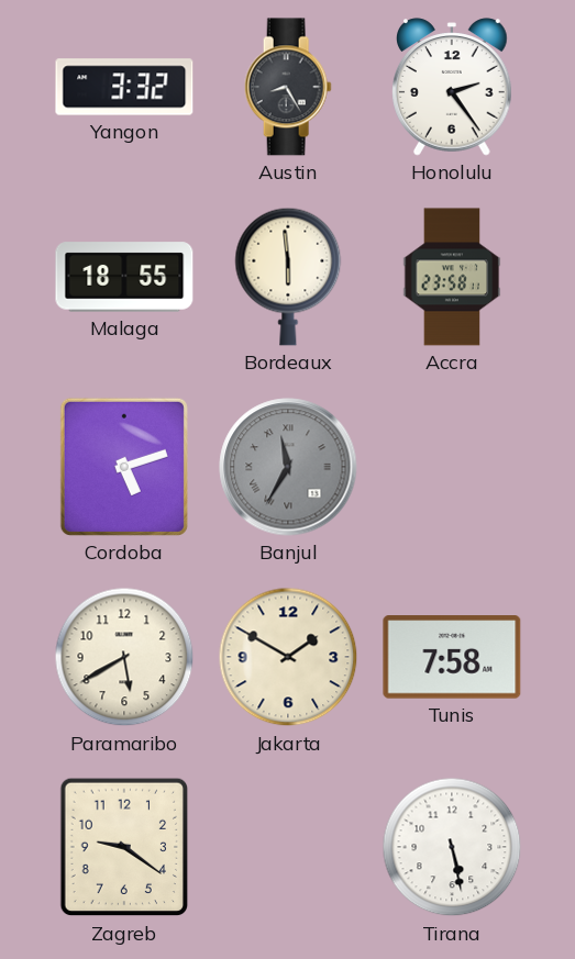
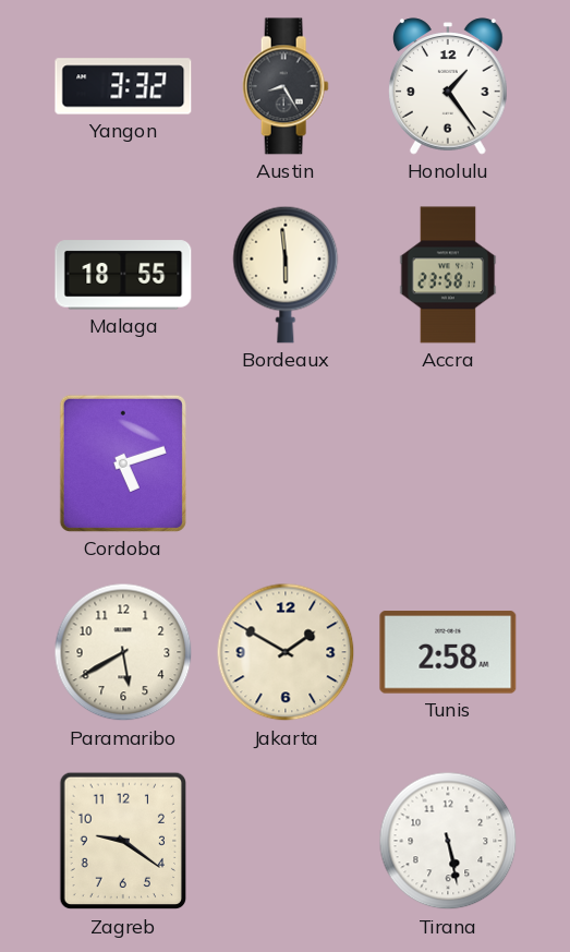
Honolulu: 2:24 -> 1:24 (449, 86)
Banjul: 11:35 -> none (288, 467)
Tunis: 7:58 -> 2:58 (448, 652)
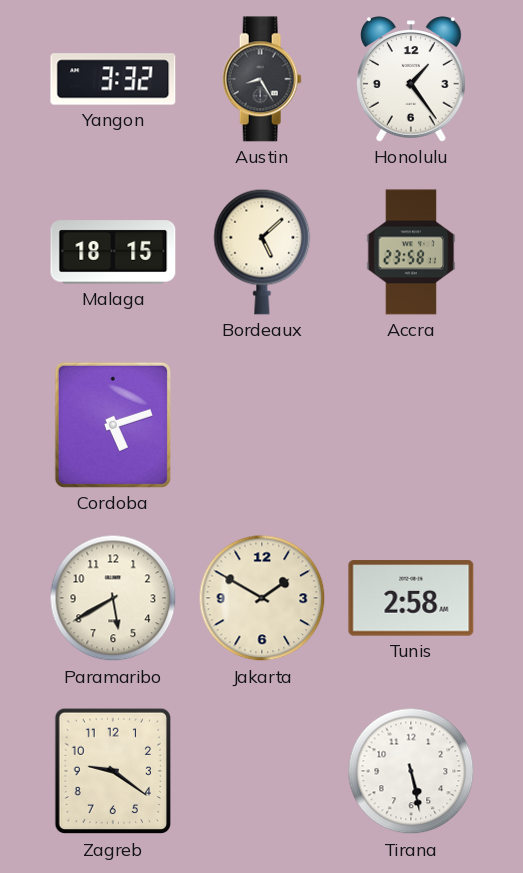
Malaga: 18:55 -> 18:15 (113, 252)
Bordeaux: 5:59 -> 5:08 (262, 252)
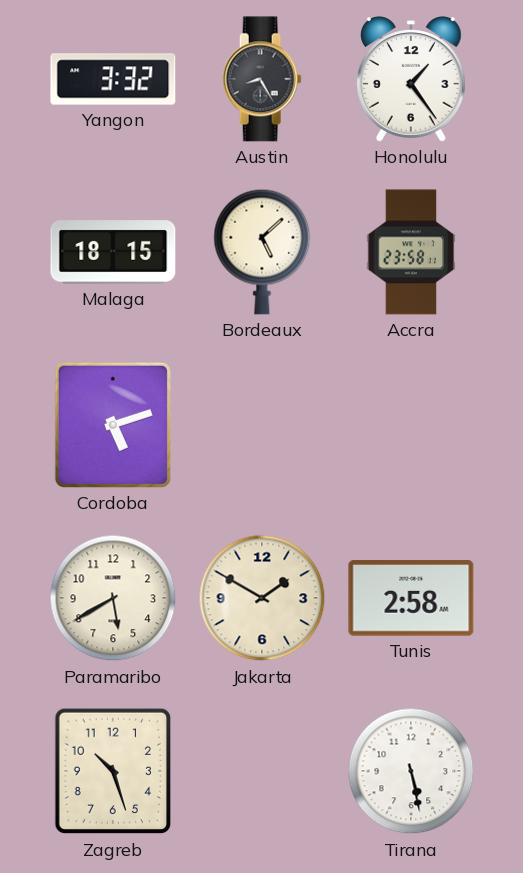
Zagreb: 9:21 -> 10:27 (112, 771)
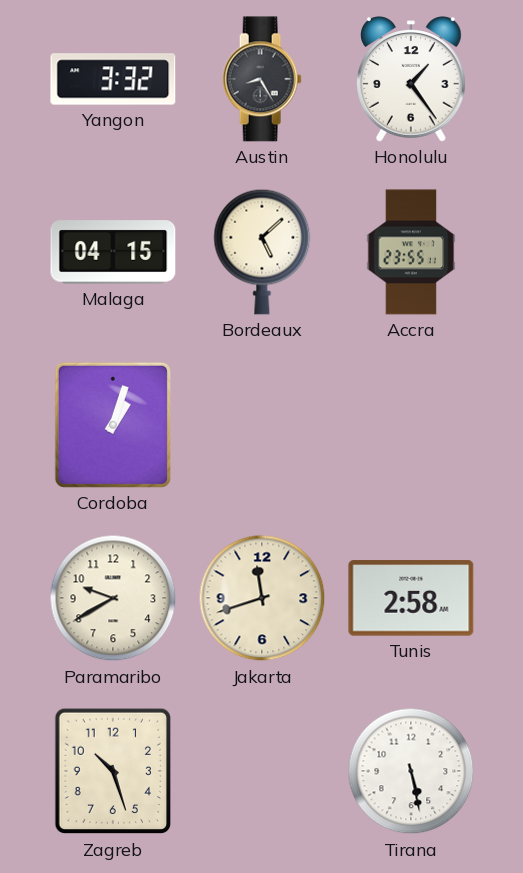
Malaga: 18:15 -> 04:15 (113, 252)
Accra: 23:58 -> 23:55 (411, 252)
Cordoba: 5:12 -> 1:03 (113, 425)
Paramaribo: 5:40 -> 9:40 (113, 598)
Jakarta: 1:50 -> 11:42 (262, 598)
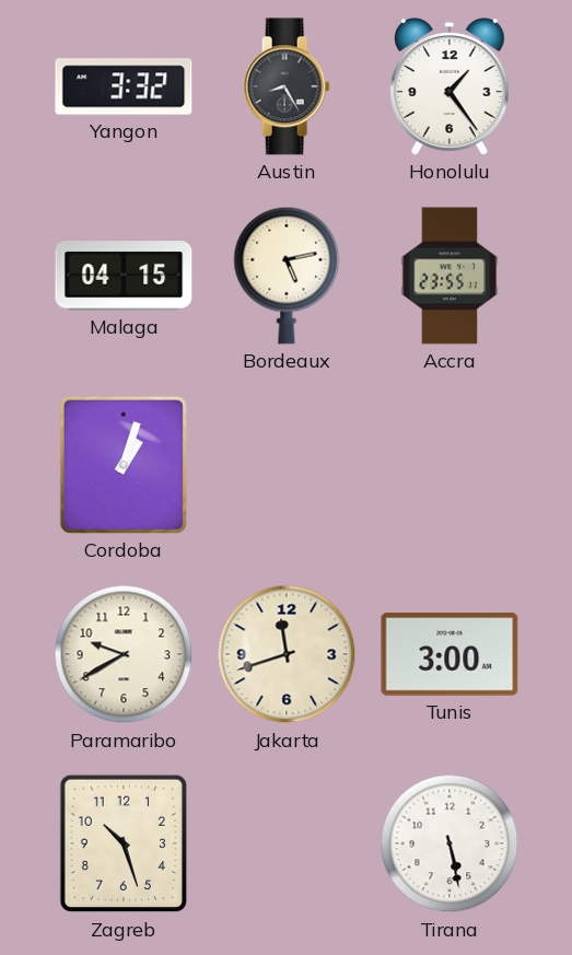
Bordeaux: 5:08 -> 5:13 (287, 276)
Tunis: 2:58 -> 3:00 (450, 654)
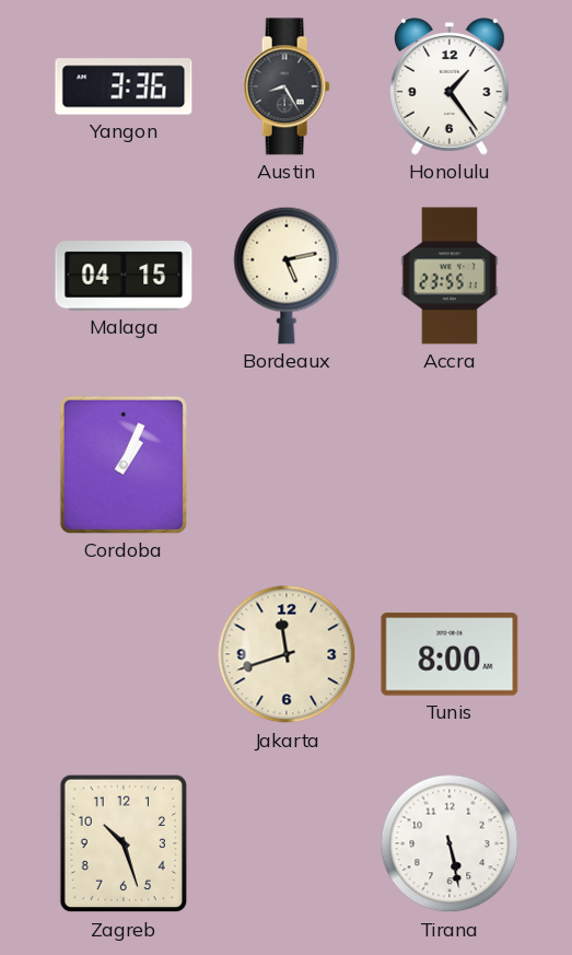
Yangon: 3:32 -> 3:36 (124, 86)
Cordoba: 1:03 -> 1:04 (124, 465)
Paramaribo: 9:40 -> none (124, 654)
Tunis: 3:00 -> 8:00 (450, 654)
